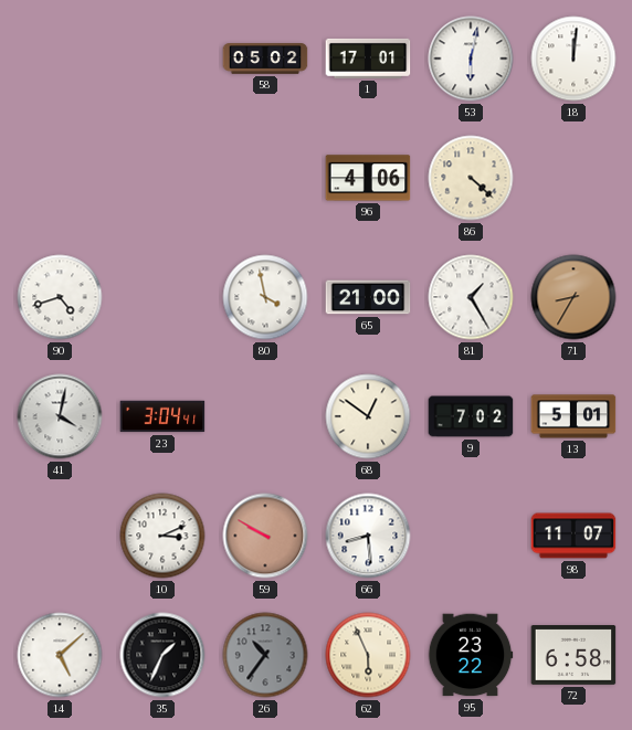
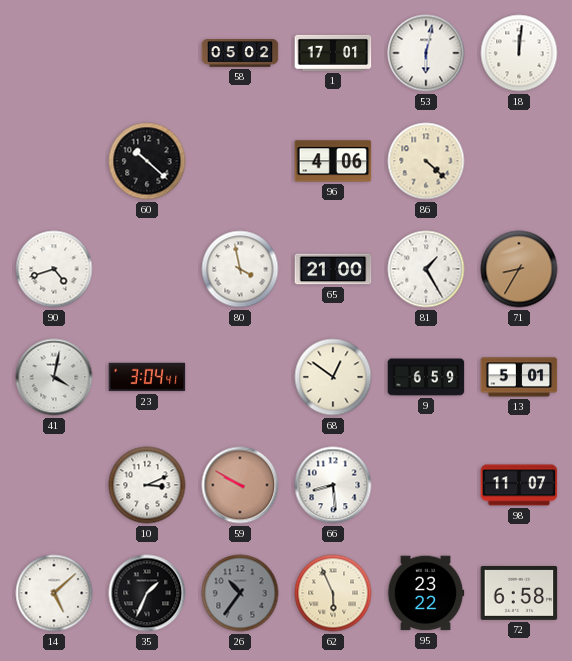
60: none -> 10:22 (147, 161)
9: 7:02 -> 6:59 (426, 377)
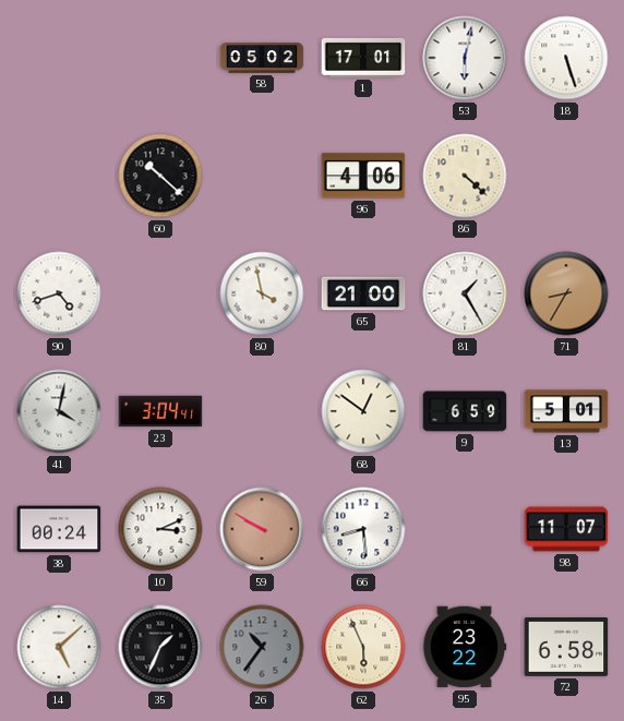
18: 12:01 -> 5:27 (566, 58)
38: none -> 00:24 (59, 529)
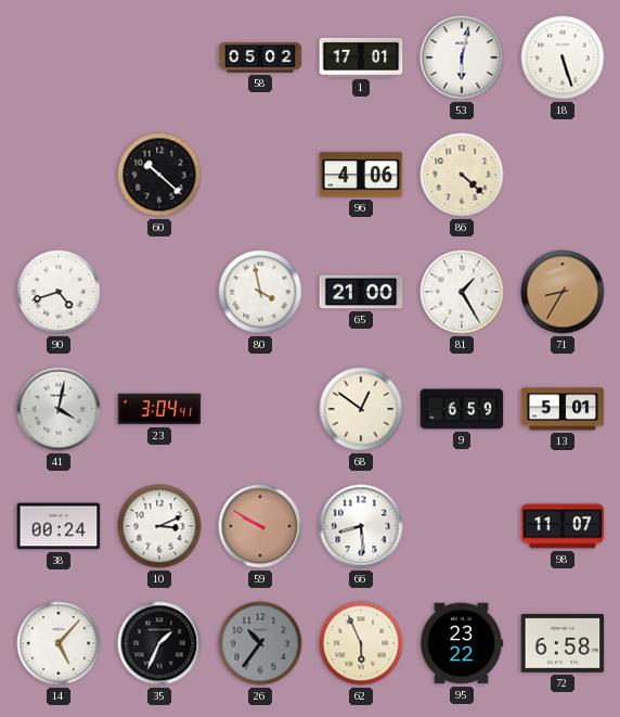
14: 5:08 -> 5:07 (59, 643)
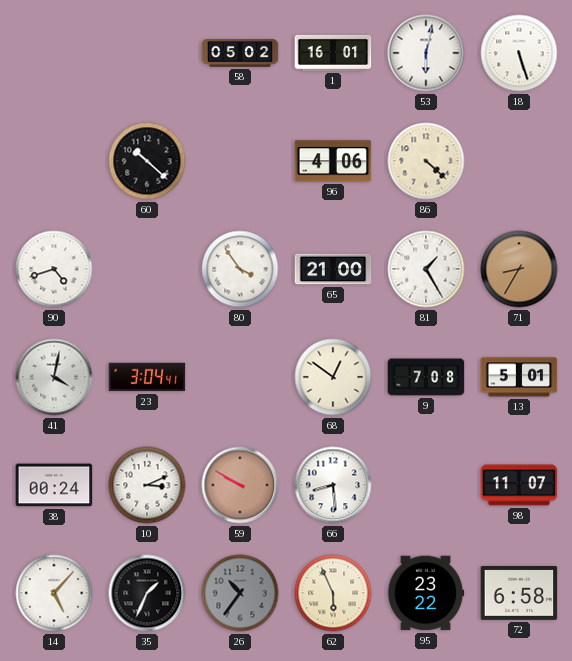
1: 17:01 -> 16:01 (333, 53)
80: 3:58 -> 3:54 (240, 269)
9: 6:59 -> 7:08 (426, 377)
